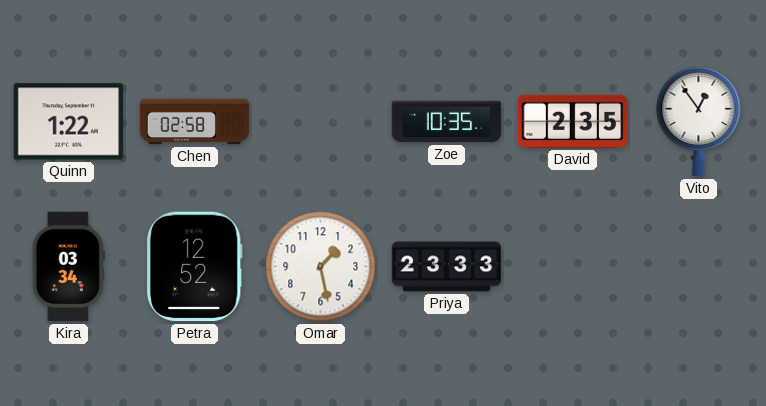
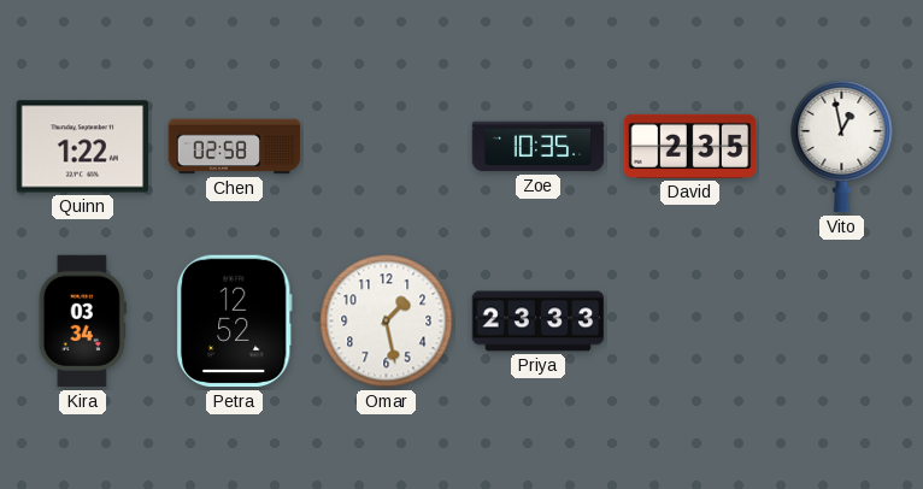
Vito: 12:54 -> 12:58 (842, 146)
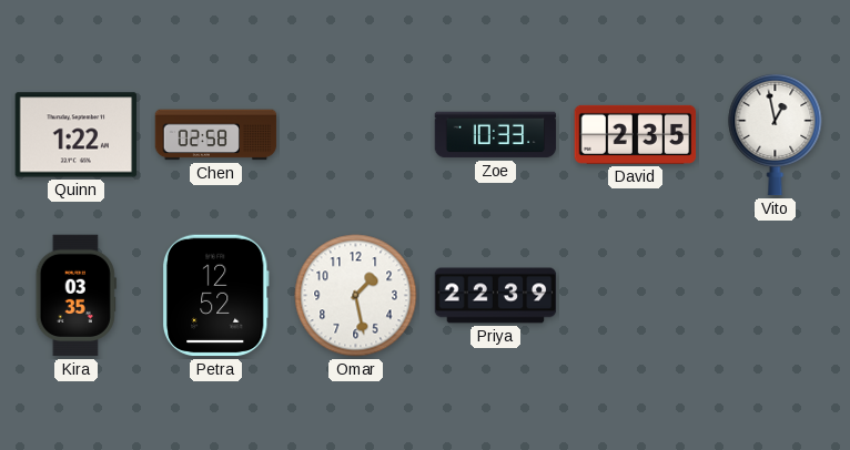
Zoe: 10:35 -> 10:33 (496, 135)
Kira: 03:34 -> 03:35 (75, 296)
Priya: 23:33 -> 22:39 (496, 296)
